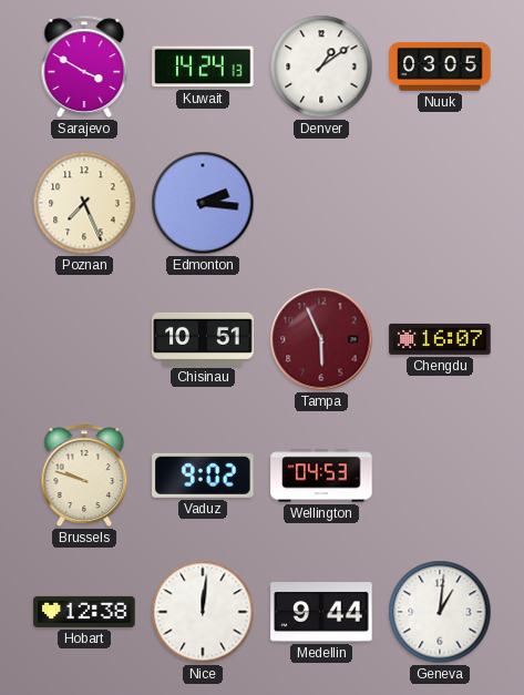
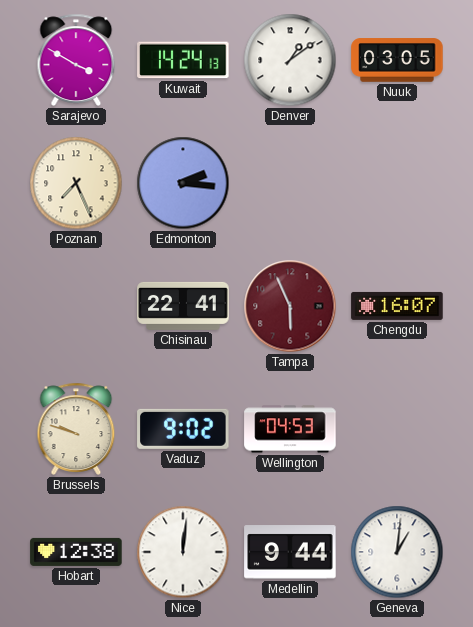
Chisinau: 10:51 -> 22:41 (183, 306)
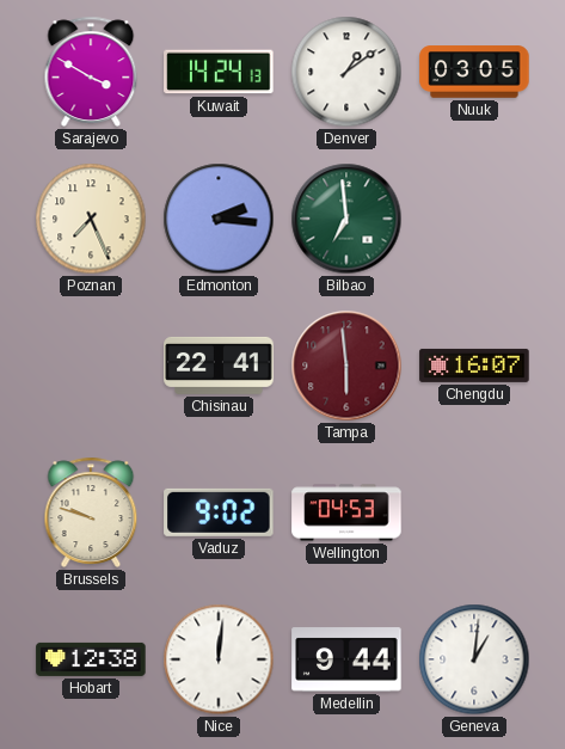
Bilbao: none -> 6:59 (346, 219)
Tampa: 5:56 -> 5:59 (346, 366)
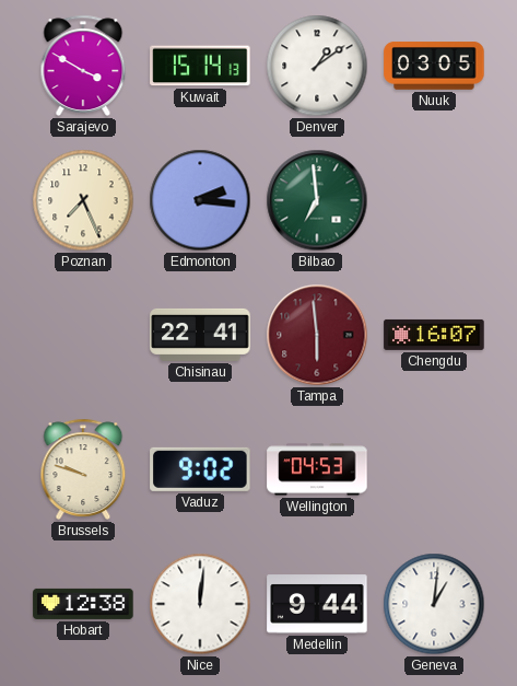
Kuwait: 14:24 -> 15:14 (200, 66)
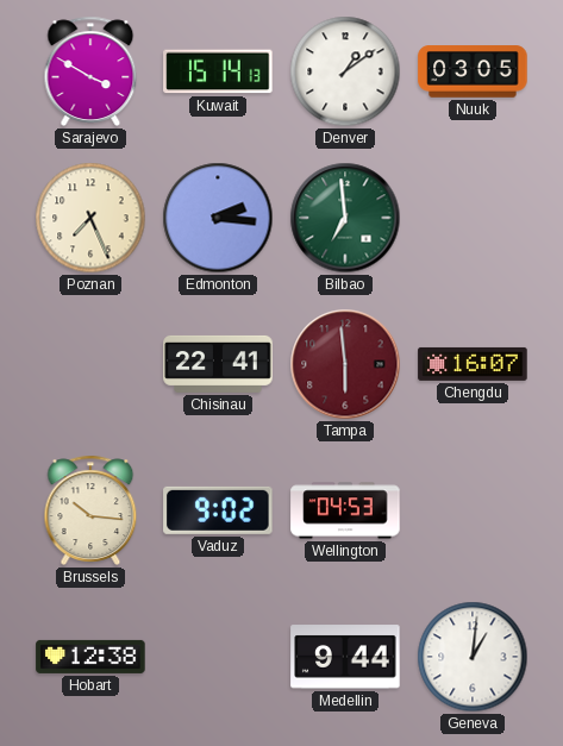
Brussels: 9:48 -> 10:16 (90, 510)
Nice: 12:01 -> none (200, 604)
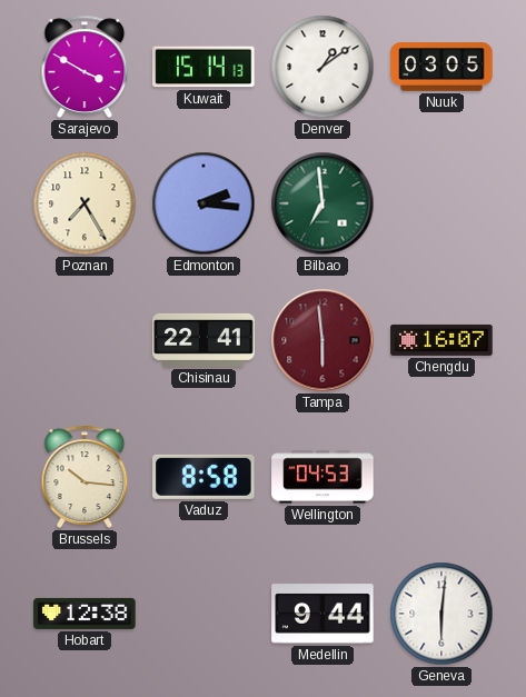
Poznan: 7:26 -> 7:25 (85, 203)
Vaduz: 9:02 -> 8:58 (204, 477)
Geneva: 1:01 -> 6:01 (441, 614)
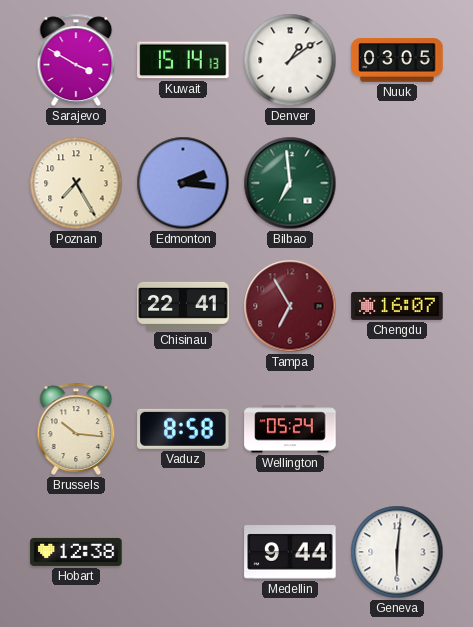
Tampa: 5:59 -> 6:55 (290, 306)
Wellington: 04:53 -> 05:24 (290, 429)
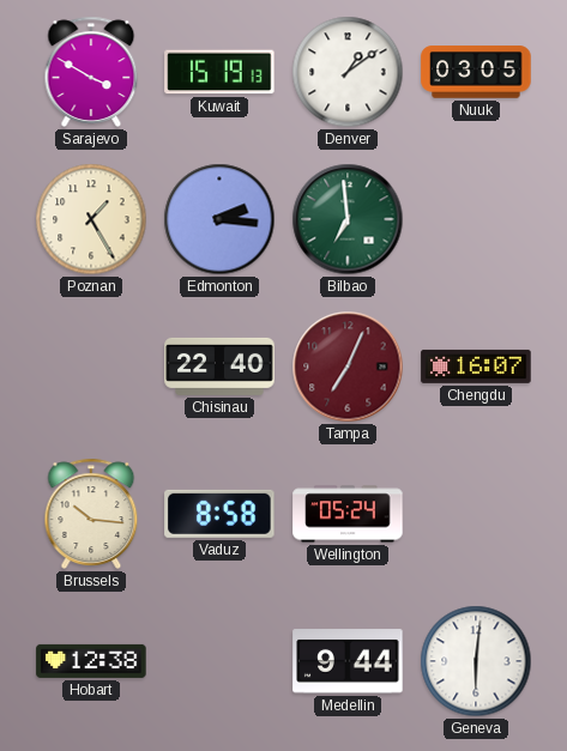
Kuwait: 15:14 -> 15:19 (219, 72)
Poznan: 7:25 -> 1:25 (91, 219)
Chisinau: 22:41 -> 22:40 (219, 367)
Tampa: 6:55 -> 7:04 (348, 367)
